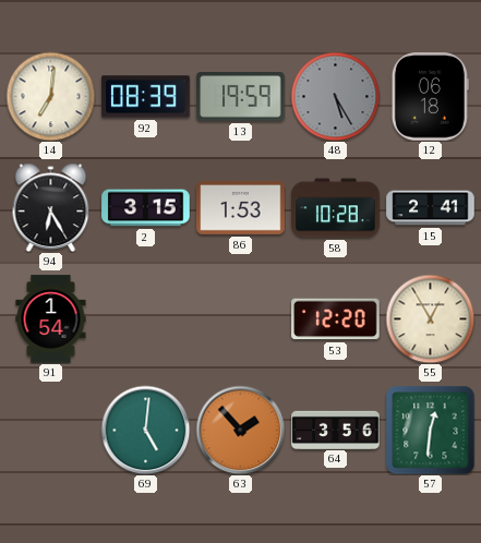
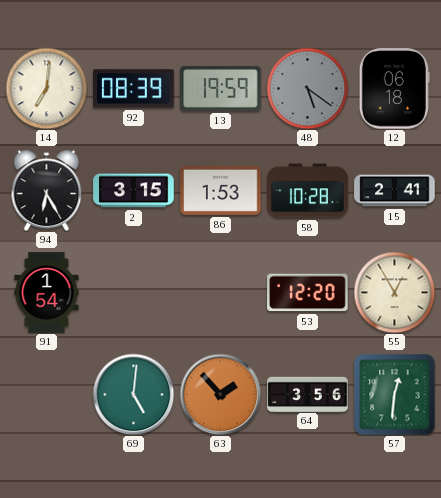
48: 5:25 -> 5:21 (307, 88)
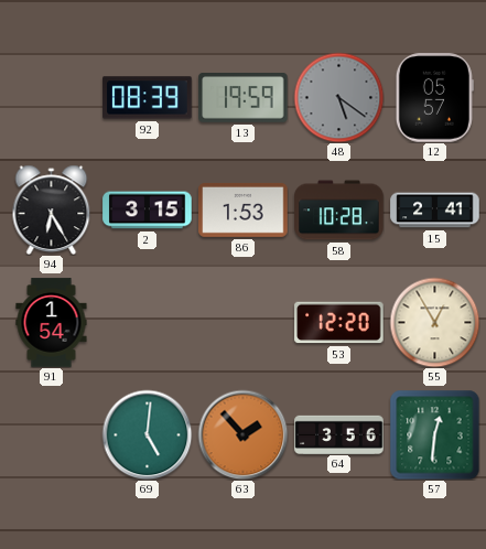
14: 7:01 -> none (46, 88)
12: 06:18 -> 05:57 (434, 98)
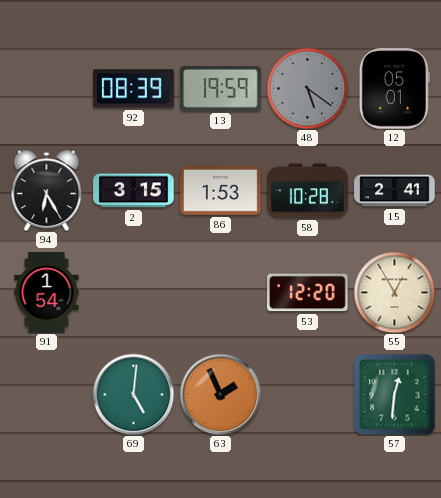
12: 05:57 -> 05:01 (394, 89)
63: 1:53 -> 1:56 (220, 394)
64: 3:56 -> none (339, 434)
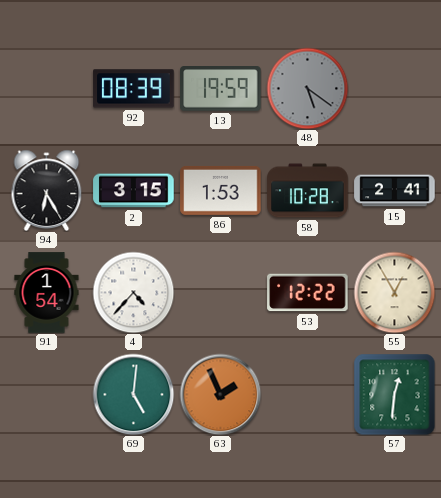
12: 05:01 -> none (394, 89)
4: none -> 4:37 (133, 292)
53: 12:20 -> 12:22 (308, 293)
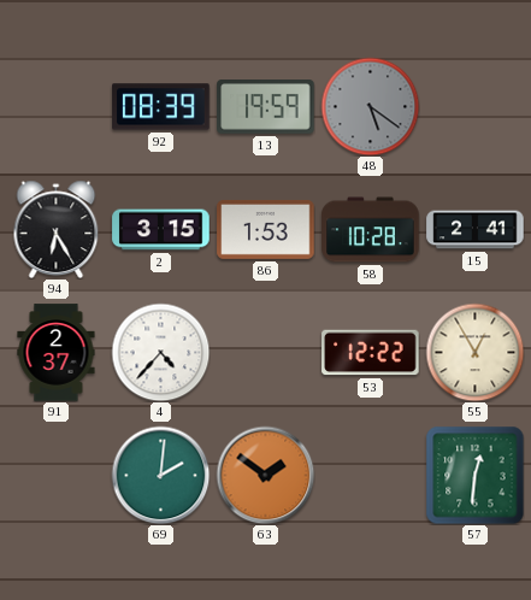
91: 1:54 -> 2:37 (57, 353)
69: 5:01 -> 2:01 (160, 475)
63: 1:56 -> 1:51 (265, 475)
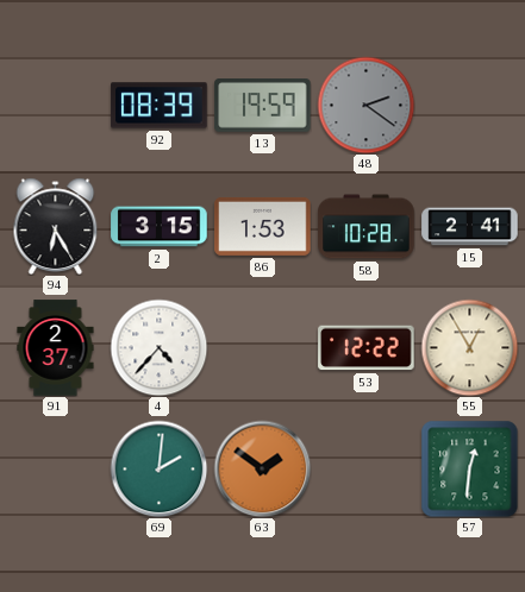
48: 5:21 -> 2:21 (365, 105)
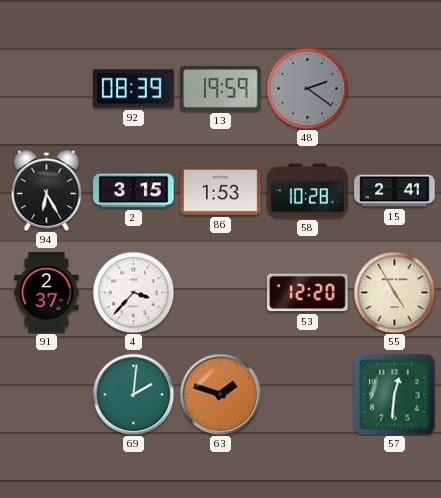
4: 4:37 -> 3:37 (133, 292)
53: 12:22 -> 12:20 (308, 293)
55: 12:55 -> 4:55 (394, 292)
63: 1:51 -> 1:48 (220, 394)
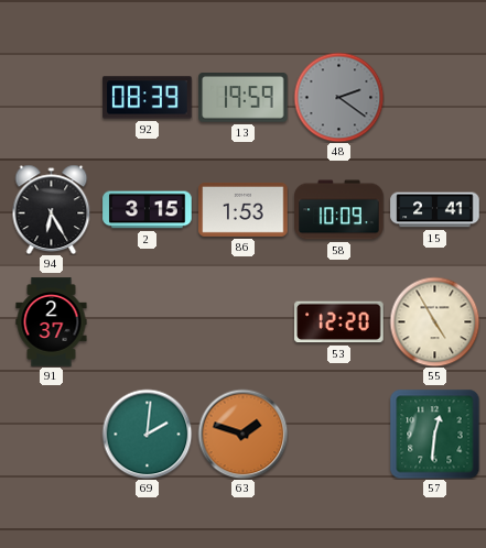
58: 10:28 -> 10:09 (339, 210)
4: 3:37 -> none (133, 292)
